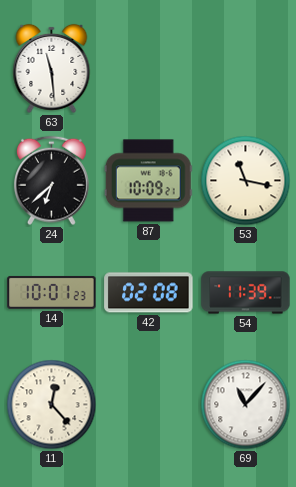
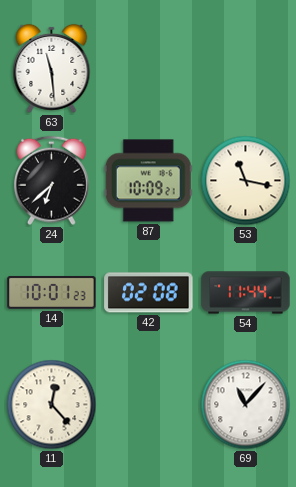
54: 11:39 -> 11:44 (246, 293)
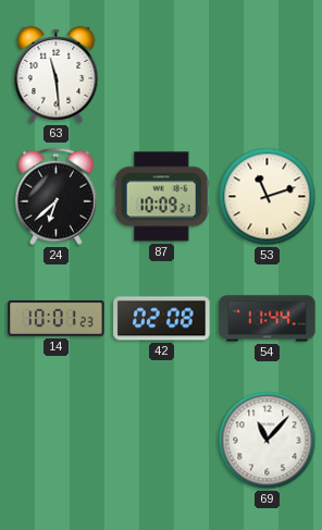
53: 11:17 -> 11:12 (268, 197)
11: 12:23 -> none (52, 405)
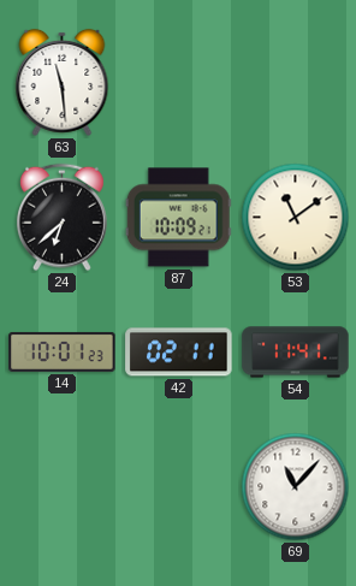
53: 11:12 -> 11:09 (296, 218)
42: 02:08 -> 02:11 (179, 353)
54: 11:44 -> 11:41 (296, 353)
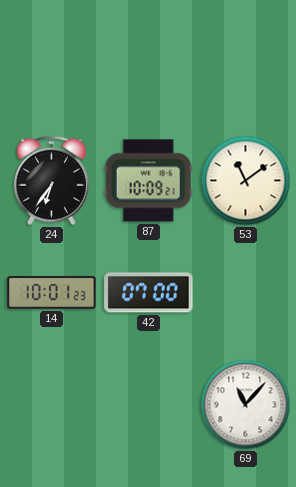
63: 11:29 -> none (63, 82)
24: 6:38 -> 6:36 (51, 181)
42: 02:11 -> 07:00 (149, 293)
54: 11:41 -> none (296, 353)
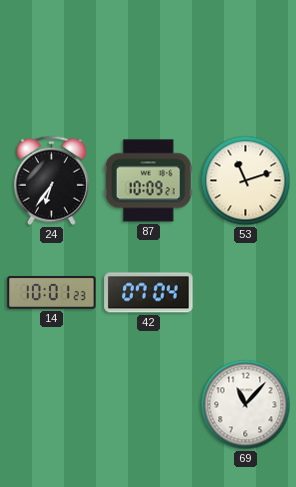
53: 11:09 -> 11:12 (246, 181)
42: 07:00 -> 07:04 (149, 293)
